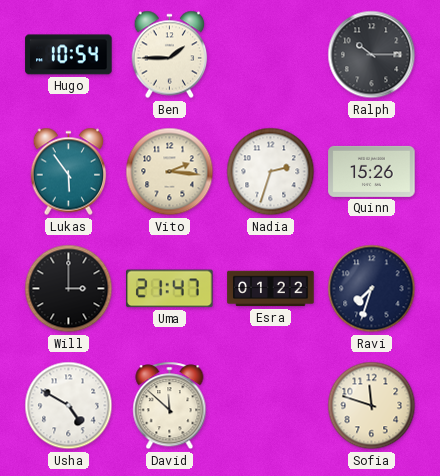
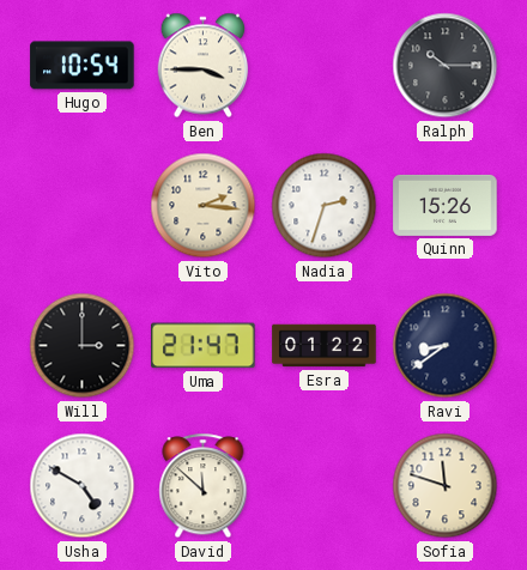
Ben: 1:45 -> 3:45 (204, 66)
Lukas: 5:54 -> none (69, 172)
Ravi: 7:33 -> 8:39 (446, 346)
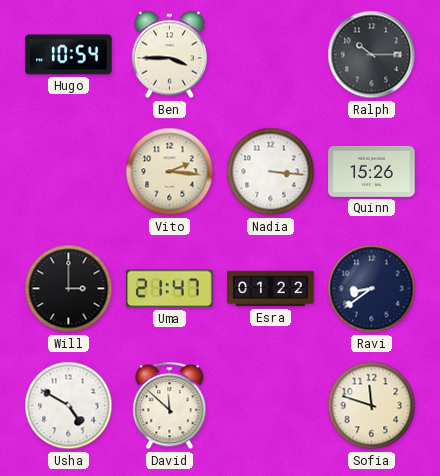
Nadia: 2:33 -> 3:16 (271, 172)
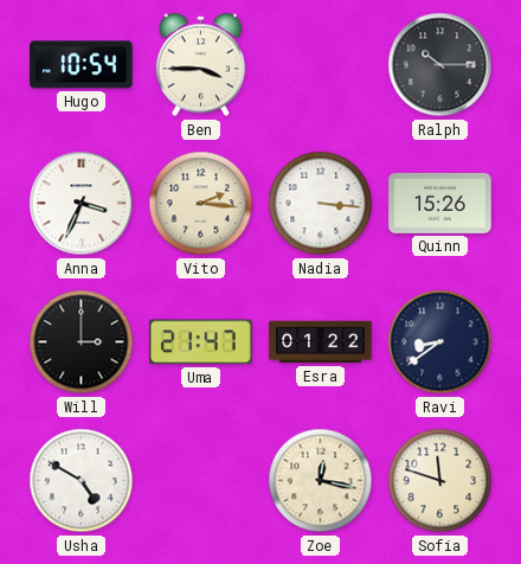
Anna: none -> 3:34 (82, 204)
David: 11:52 -> none (170, 406)
Zoe: none -> 12:17 (321, 481)
